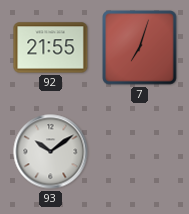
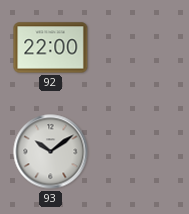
92: 21:55 -> 22:00 (51, 48)
7: 7:03 -> none (140, 48)
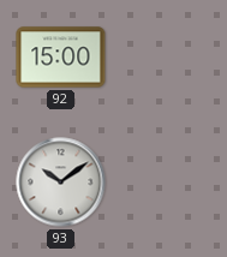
92: 22:00 -> 15:00 (61, 58)
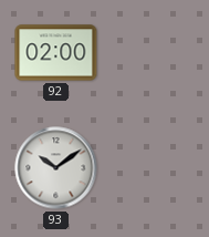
92: 15:00 -> 02:00 (56, 53)
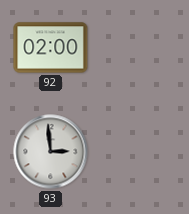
93: 10:09 -> 2:59 (51, 152)
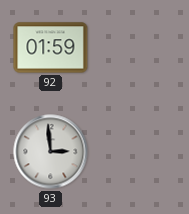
92: 02:00 -> 01:59 (51, 48)
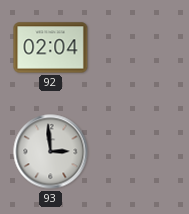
92: 01:59 -> 02:04 (51, 48)
